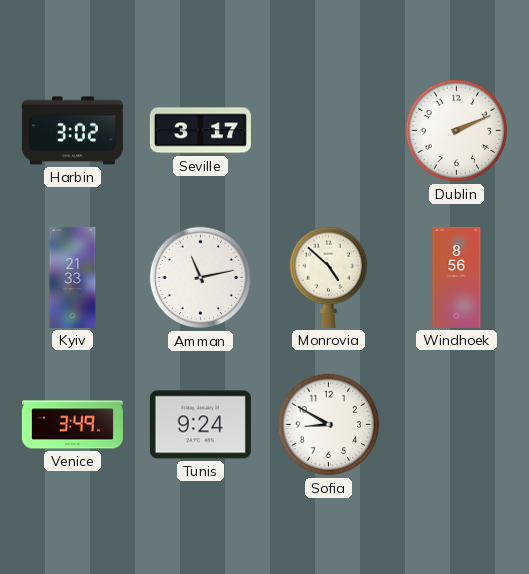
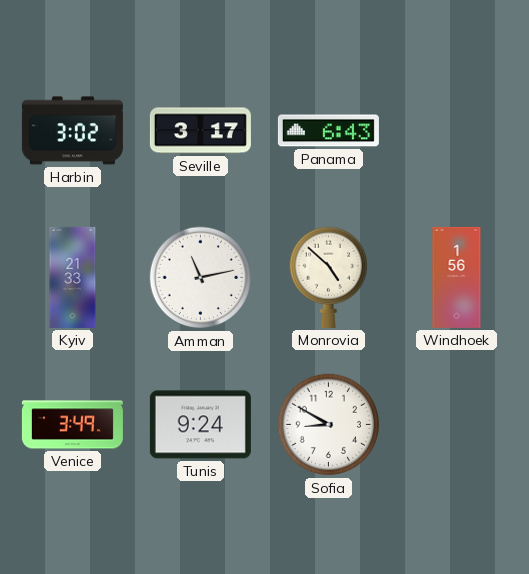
Panama: none -> 6:43 (328, 131)
Dublin: 2:11 -> none (457, 131)
Windhoek: 8:56 -> 1:56 (457, 277)
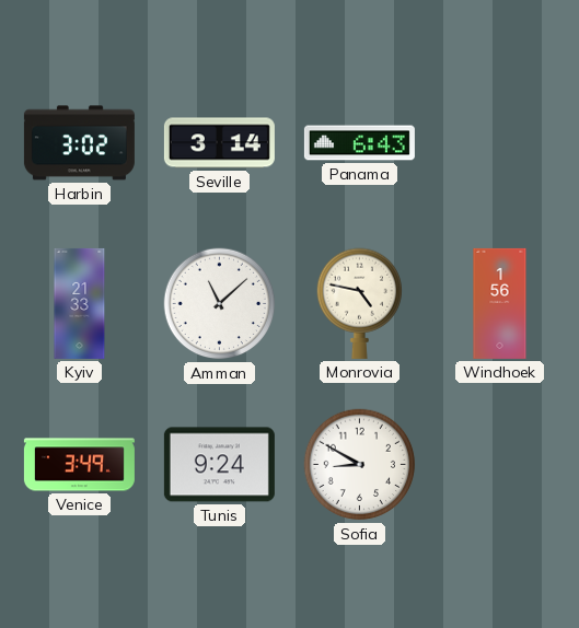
Seville: 3:17 -> 3:14 (219, 143)
Amman: 11:13 -> 11:08 (220, 304)
Monrovia: 4:52 -> 4:47 (359, 303)
